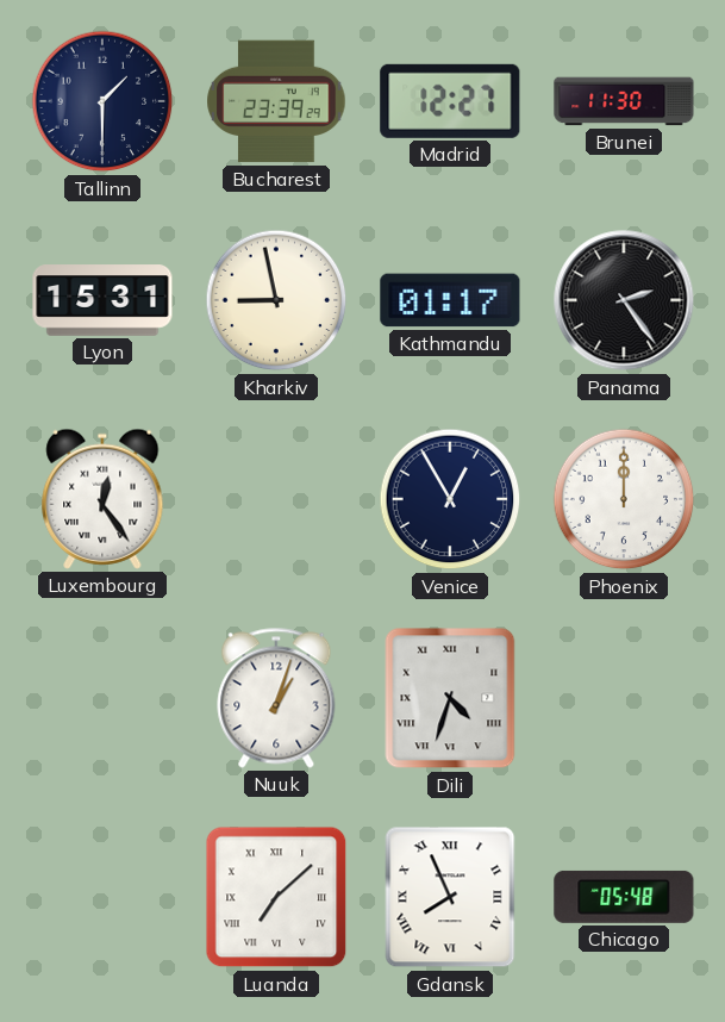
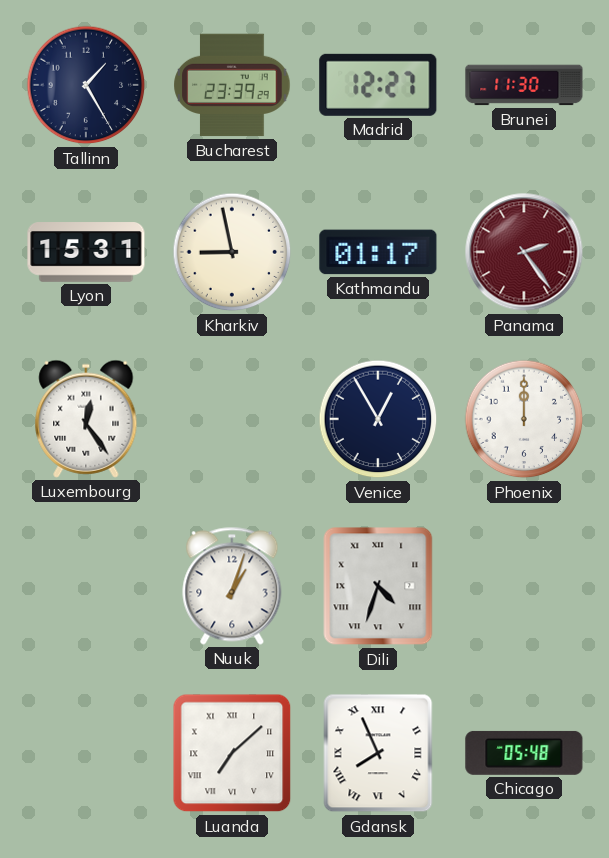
Tallinn: 1:30 -> 1:25 (86, 85)
Panama dial: black -> burgundy (524, 252)
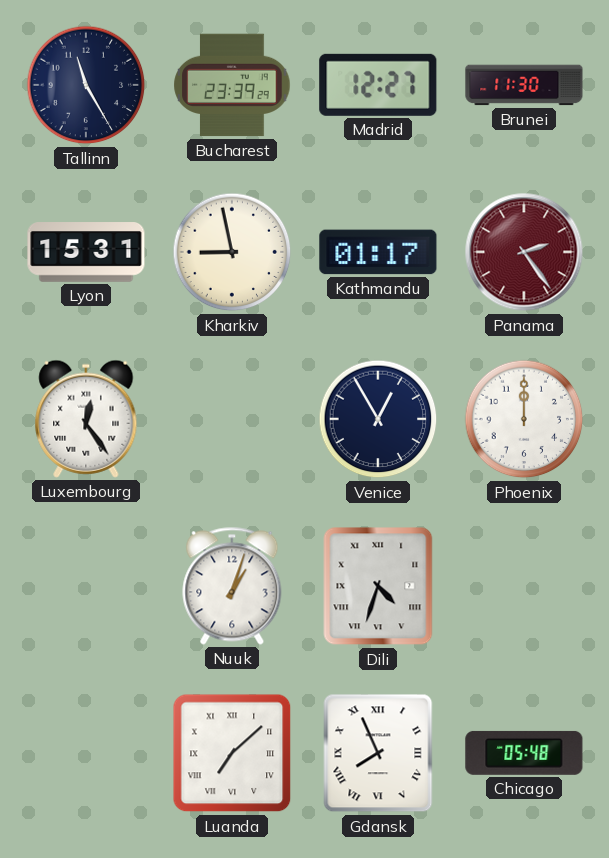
Tallinn: 1:25 -> 11:25 (86, 85)
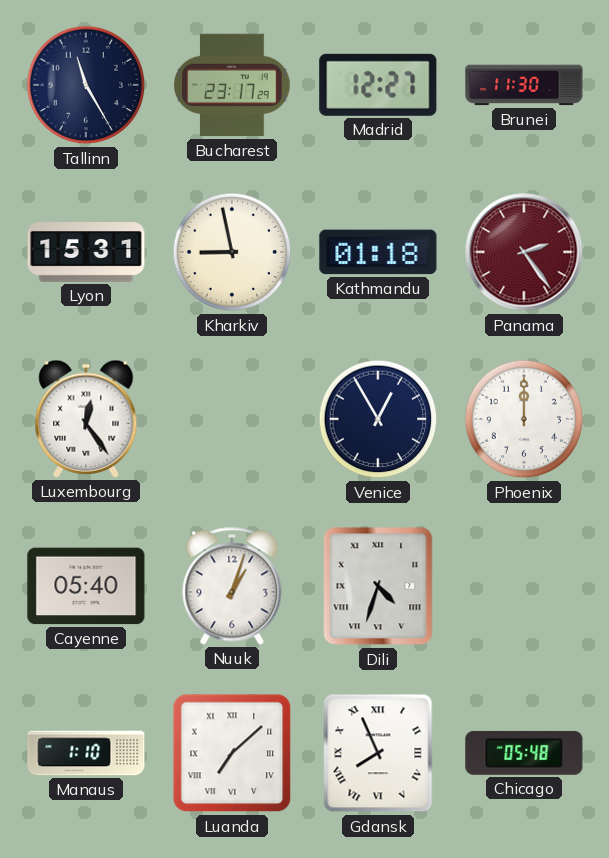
Bucharest: 23:39 -> 23:17 (232, 85)
Kathmandu: 01:17 -> 01:18 (378, 252)
Cayenne: none -> 05:40 (86, 586)
Manaus: none -> 1:10 (86, 753)
